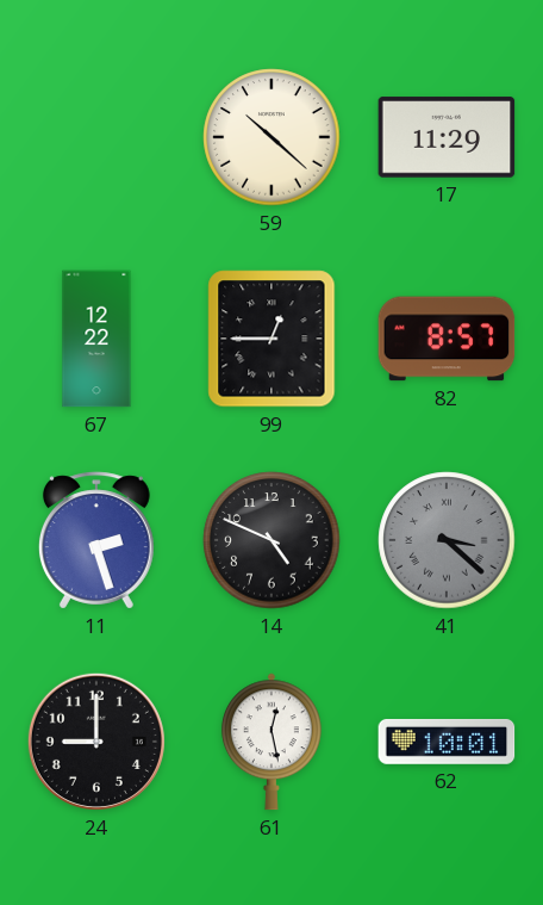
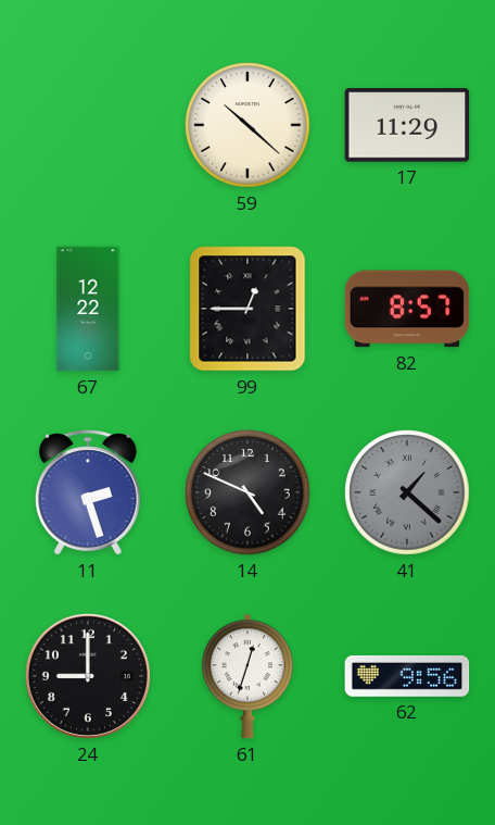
41: 3:22 -> 1:22 (407, 492)
61: 12:28 -> 12:33 (247, 676)
62: 10:01 -> 9:56 (407, 676)
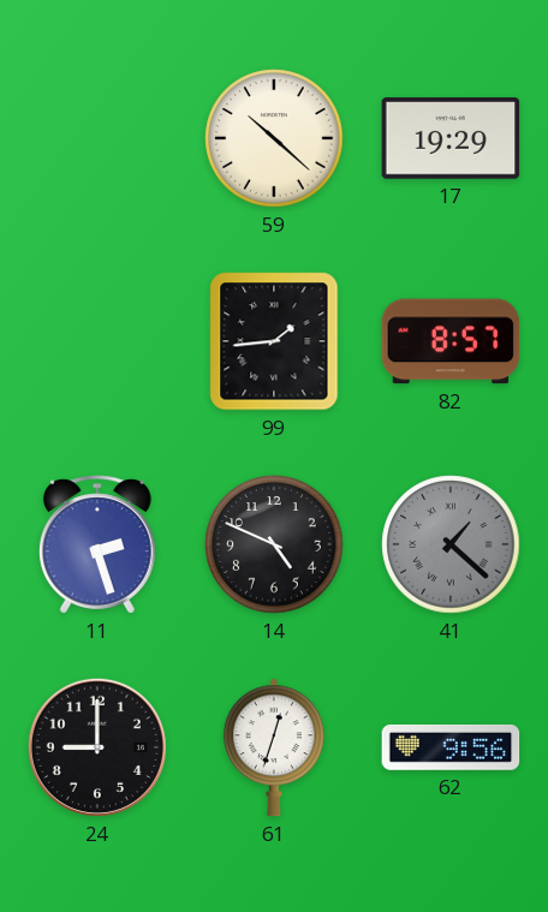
17: 11:29 -> 19:29 (451, 138)
67: 12:22 -> none (88, 309)
99: 12:45 -> 1:44 (274, 341)
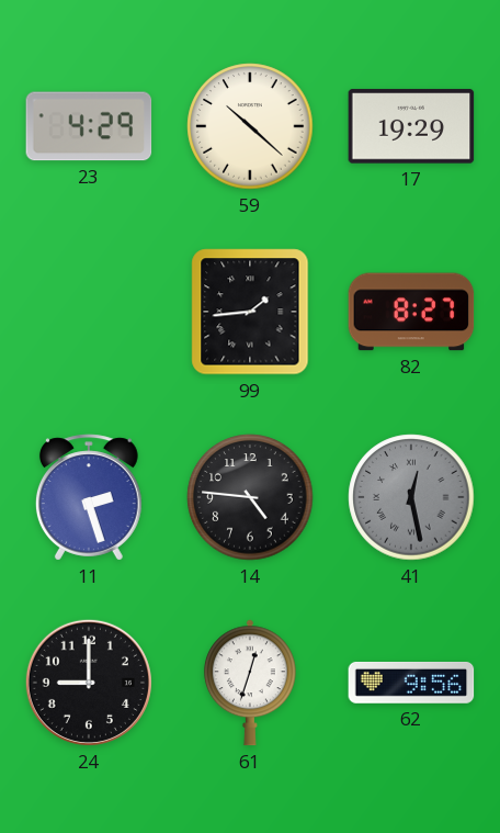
23: none -> 4:29 (89, 126)
82: 8:57 -> 8:27 (411, 312)
14: 4:49 -> 4:46 (250, 497)
41: 1:22 -> 12:28 (411, 497)
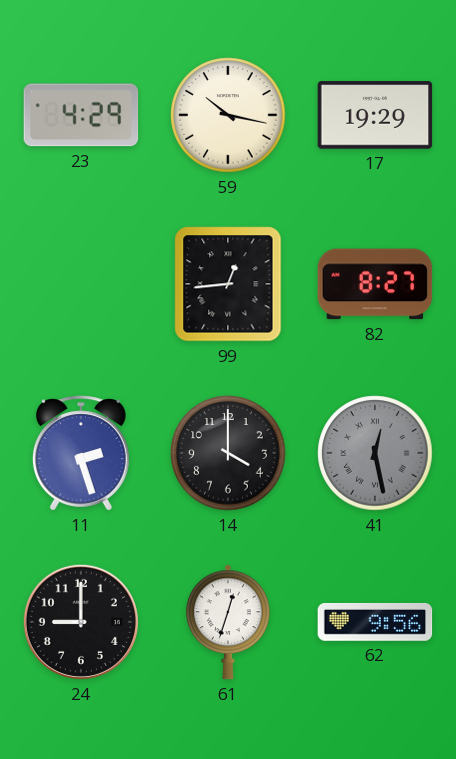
59: 10:22 -> 10:17 (228, 115)
99: 1:44 -> 12:44 (228, 284)
14: 4:46 -> 4:00 (228, 453)
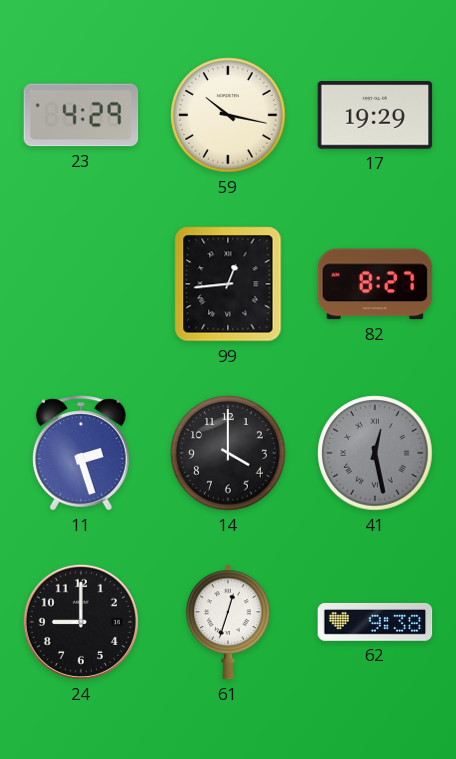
62: 9:56 -> 9:38 (375, 622)
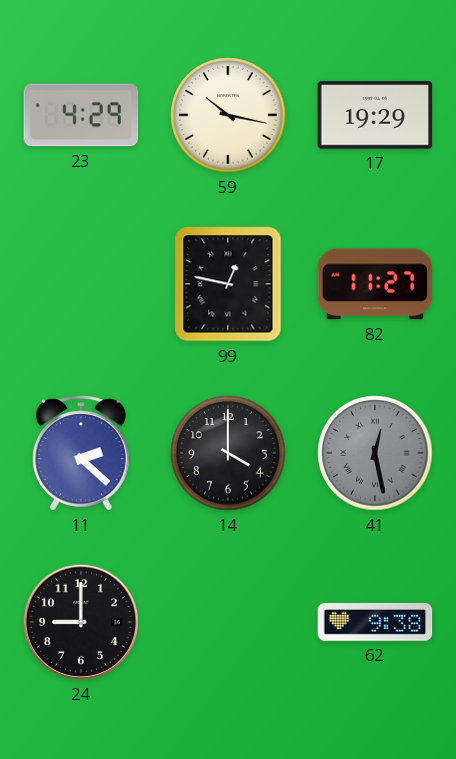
99: 12:44 -> 12:47 (228, 284)
82: 8:27 -> 11:27 (375, 284)
11: 2:27 -> 2:22 (81, 453)
61: 12:33 -> none (228, 622)
